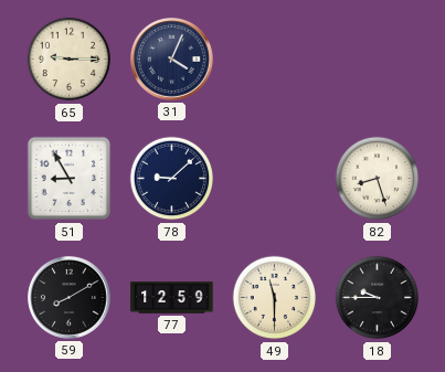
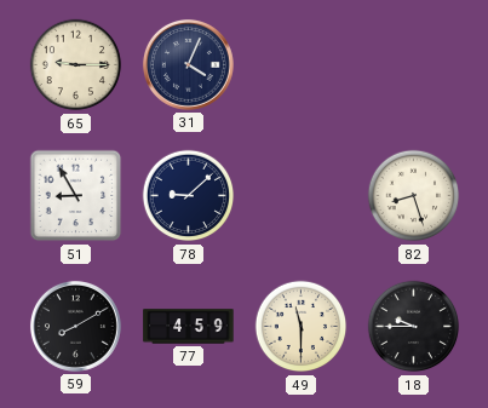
77: 12:59 -> 4:59 (189, 327)
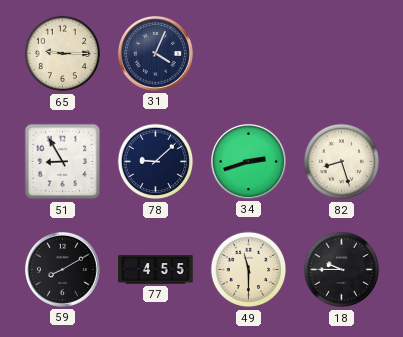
34: none -> 2:42 (248, 161)
77: 4:59 -> 4:55 (156, 270)
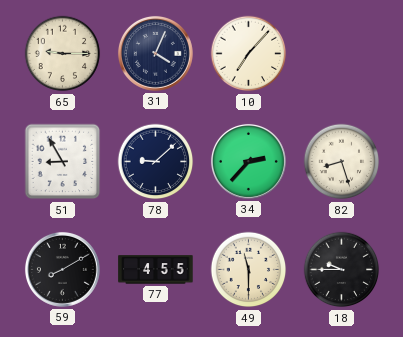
10: none -> 7:07 (249, 54)
34: 2:42 -> 2:37 (248, 161)
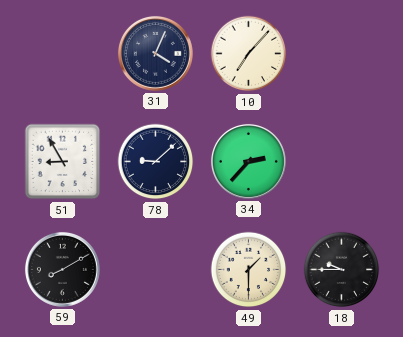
65: 9:15 -> none (63, 54)
82: 8:27 -> none (342, 162)
77: 4:55 -> none (156, 270)
49: 11:30 -> 1:30 (249, 270)
